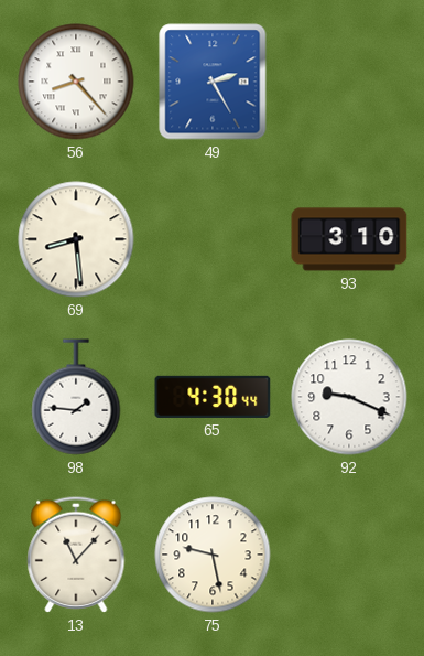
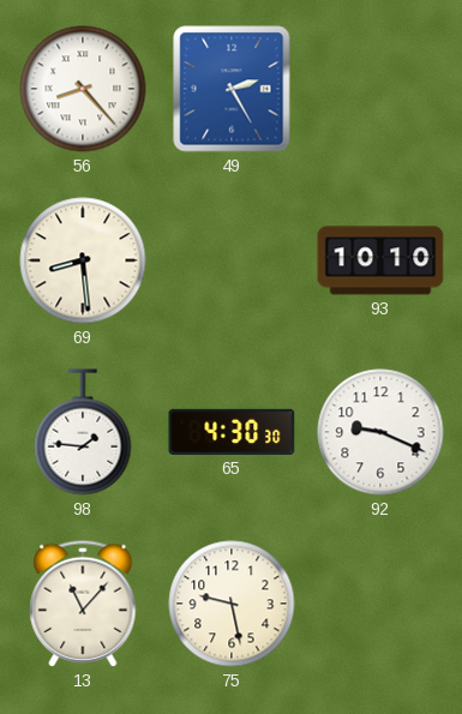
93: 3:10 -> 10:10 (380, 260)
65: 4:30:44 -> 4:30:30 (232, 432)
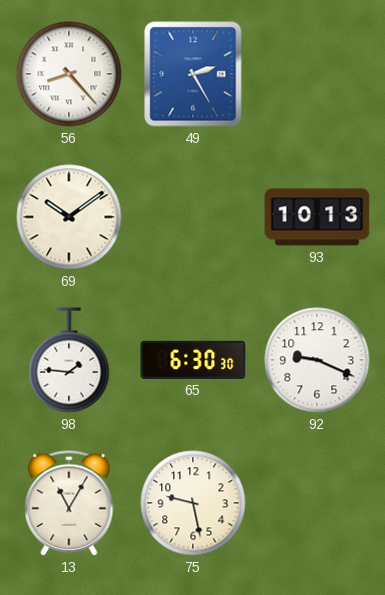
69: 8:29 -> 10:09 (69, 217)
93: 10:10 -> 10:13 (317, 217)
65: 4:30 -> 6:30 (193, 360)
13: 11:07 -> 11:05 (69, 503)
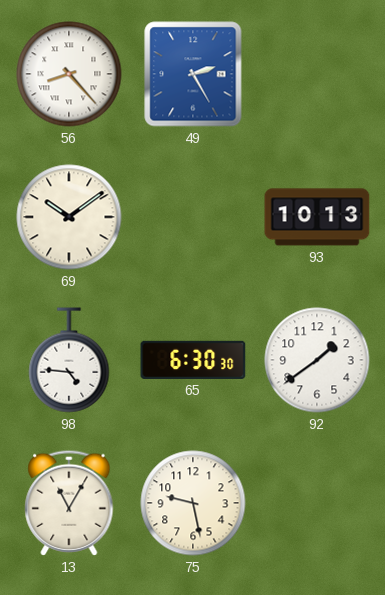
98: 1:46 -> 4:46 (69, 360)
92: 9:19 -> 1:39 (317, 360)
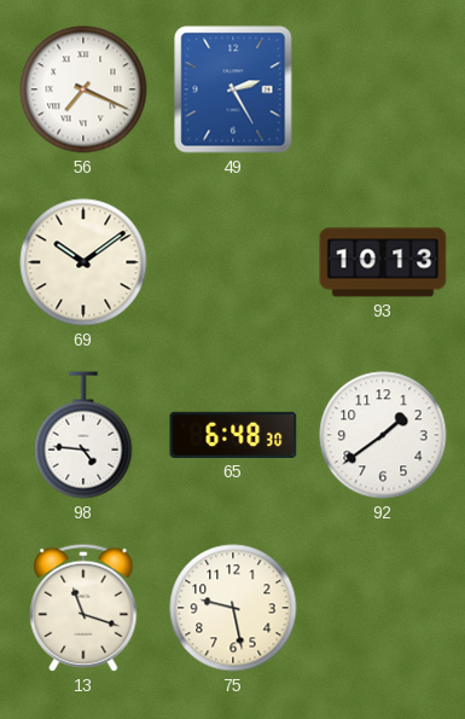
56: 8:23 -> 7:19 (83, 89)
65: 6:30 -> 6:48 (233, 435)
13: 11:05 -> 11:18 (83, 608)
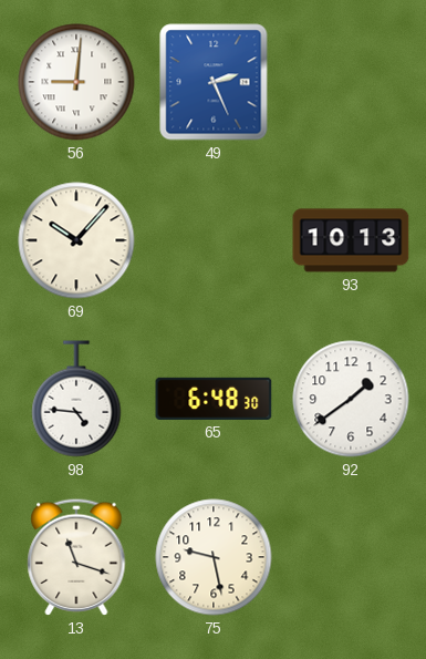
56: 7:19 -> 9:01 (76, 82)
49: 2:25 -> 2:26 (214, 82)
69: 10:09 -> 10:07 (76, 240)
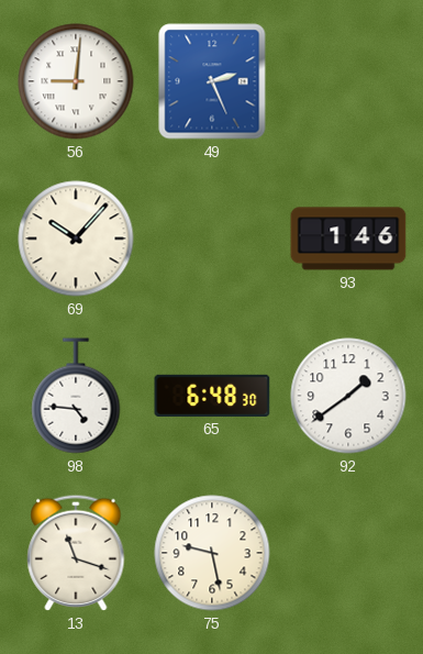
93: 10:13 -> 1:46 (348, 239)
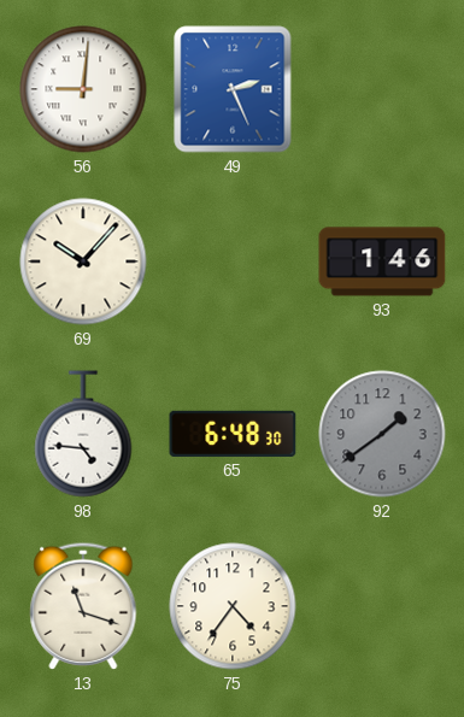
92 dial: white -> grey (382, 434)
75: 9:28 -> 4:36 (233, 606)
